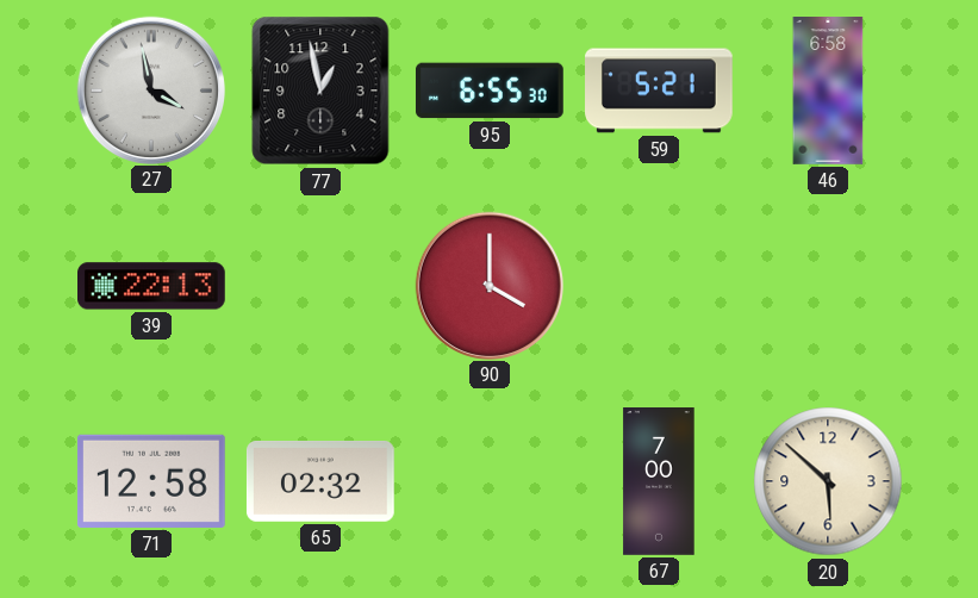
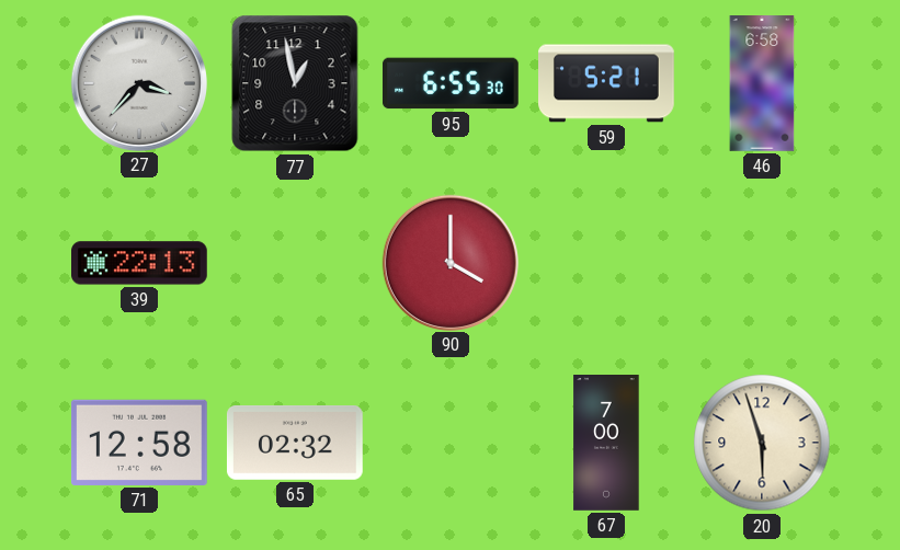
27: 3:58 -> 3:37 (138, 82)
20: 5:52 -> 5:57 (762, 443)
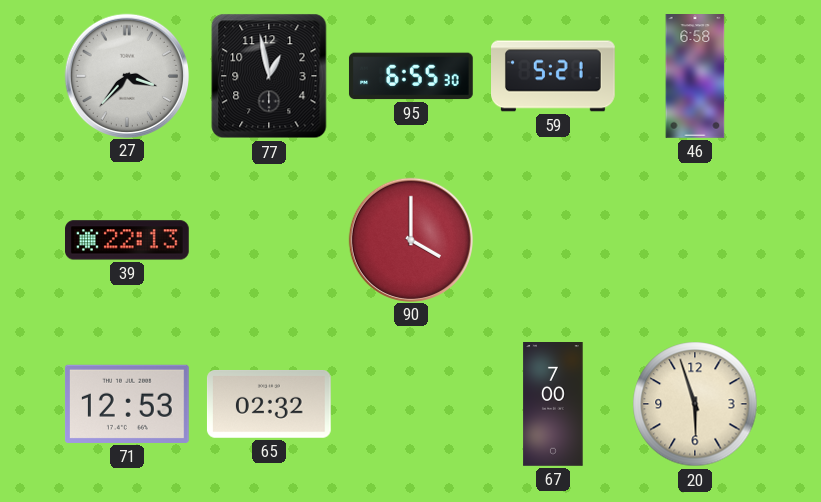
71: 12:58 -> 12:53 (127, 404)
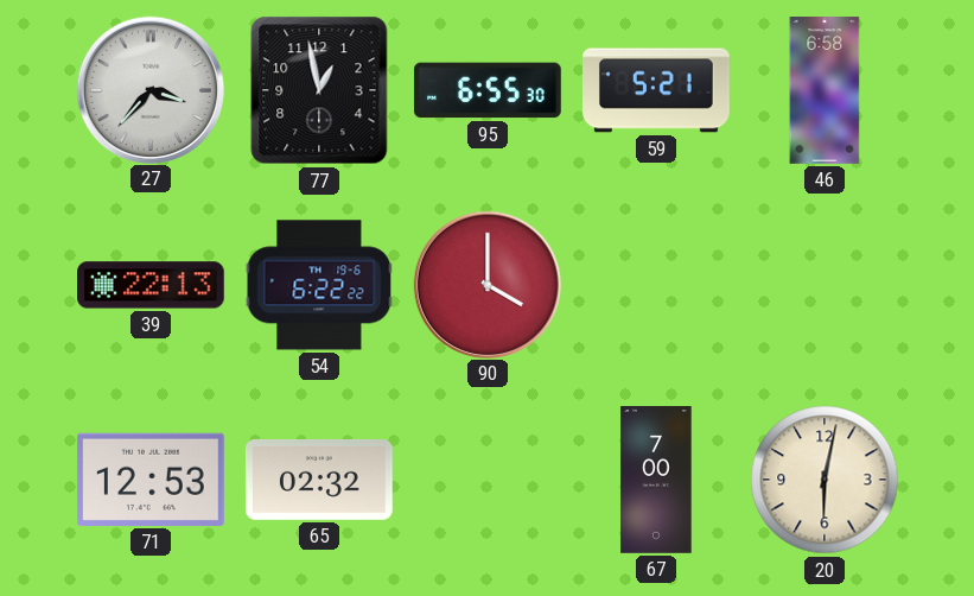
54: none -> 6:22 (319, 285)
20: 5:57 -> 6:02 (825, 480)
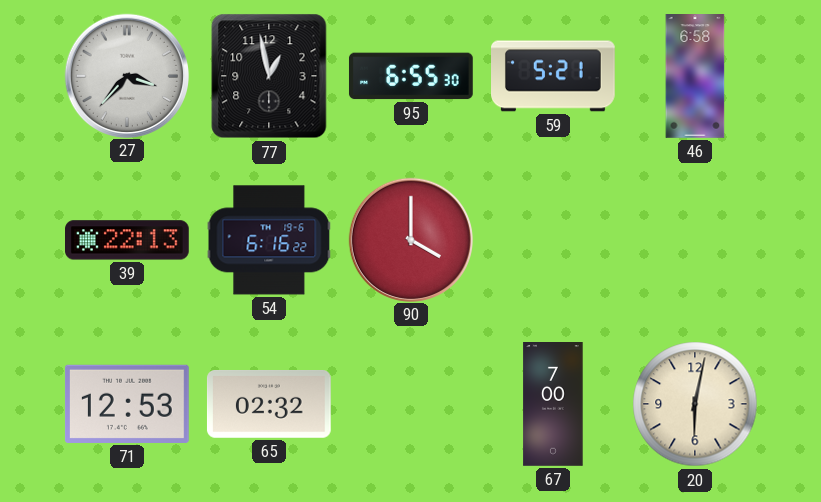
54: 6:22 -> 6:16 (269, 240)
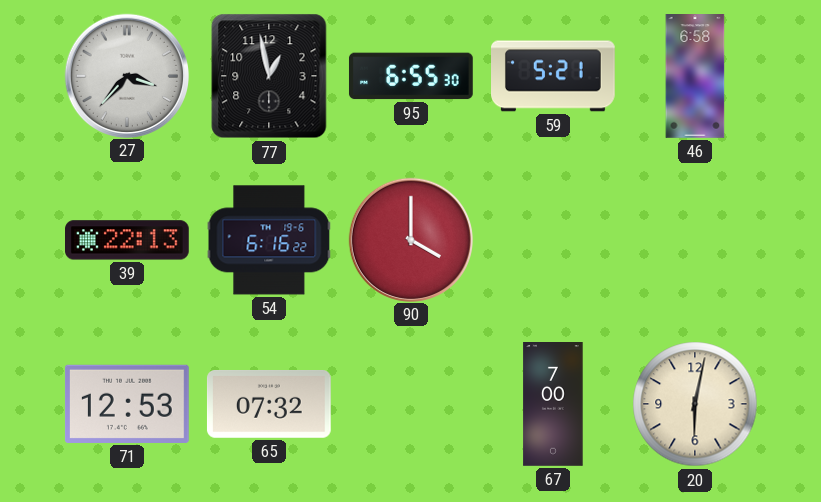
65: 02:32 -> 07:32 (269, 405)
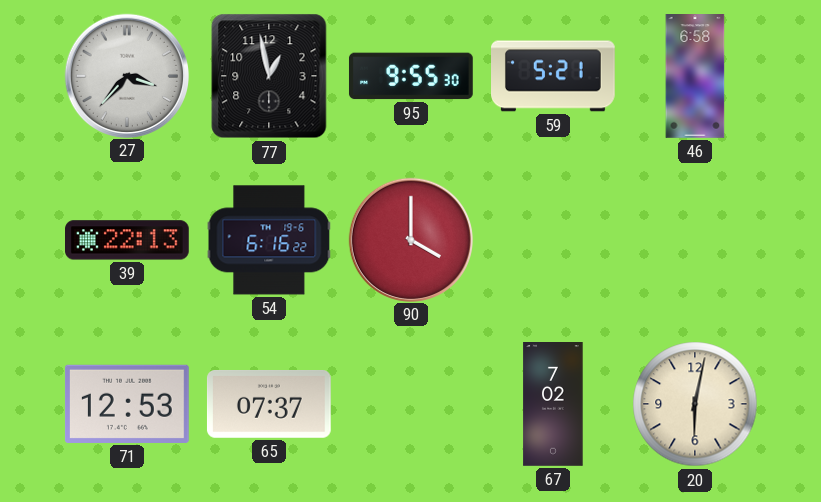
95: 6:55 -> 9:55 (411, 76)
65: 07:32 -> 07:37 (269, 405)
67: 7:00 -> 7:02 (553, 405)
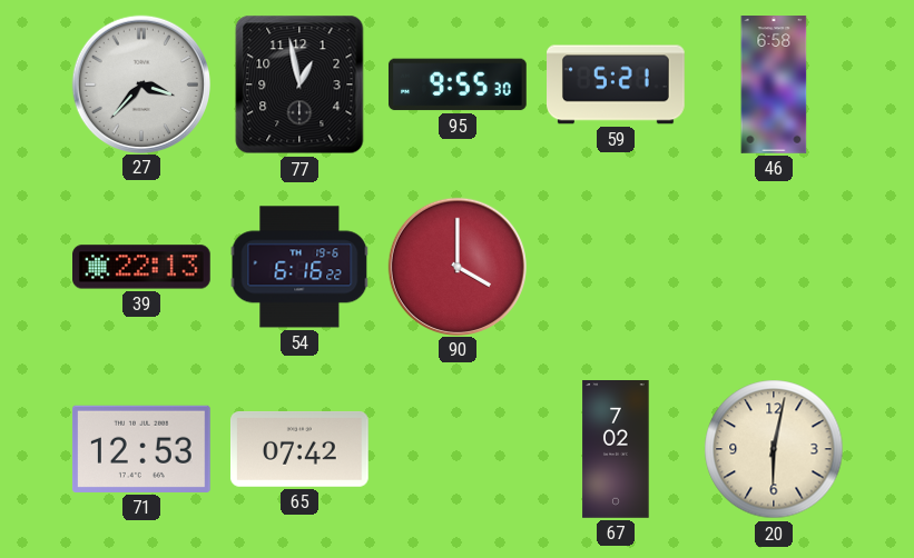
65: 07:37 -> 07:42 (299, 450)
